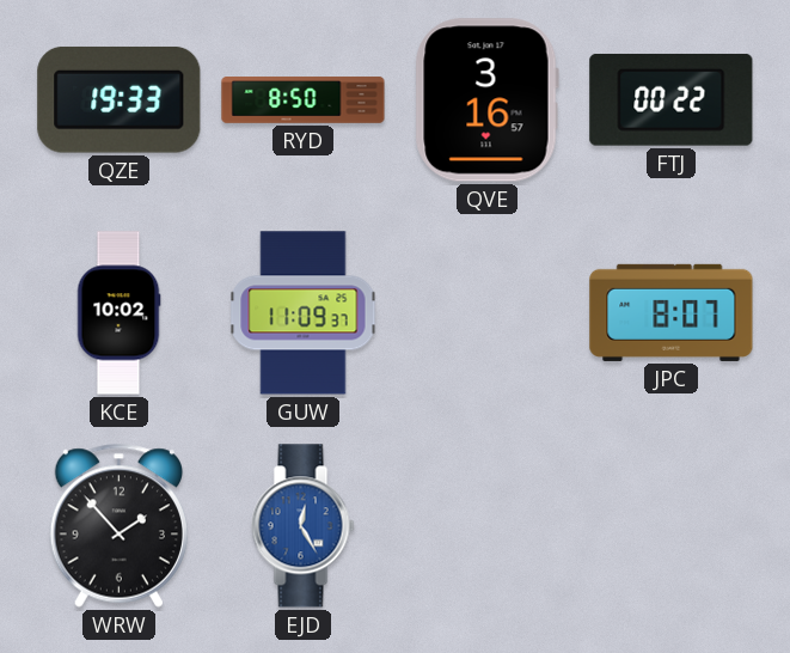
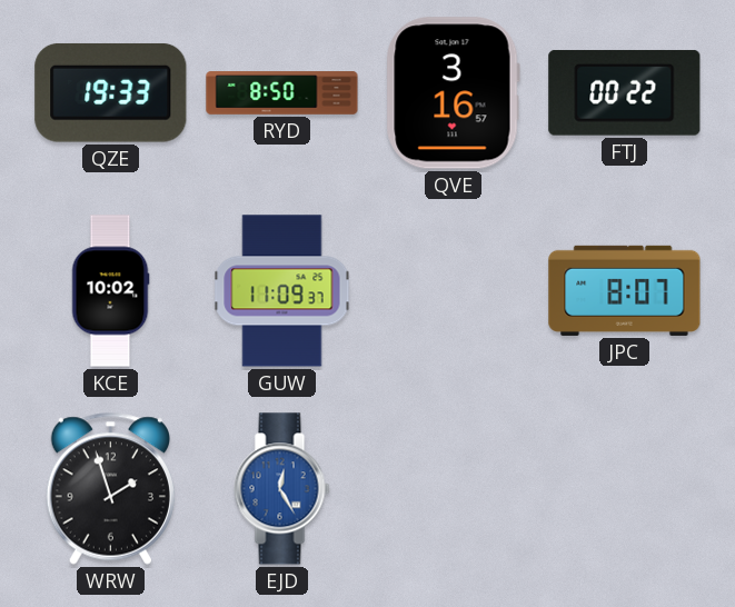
WRW: 1:53 -> 1:57 (110, 488)
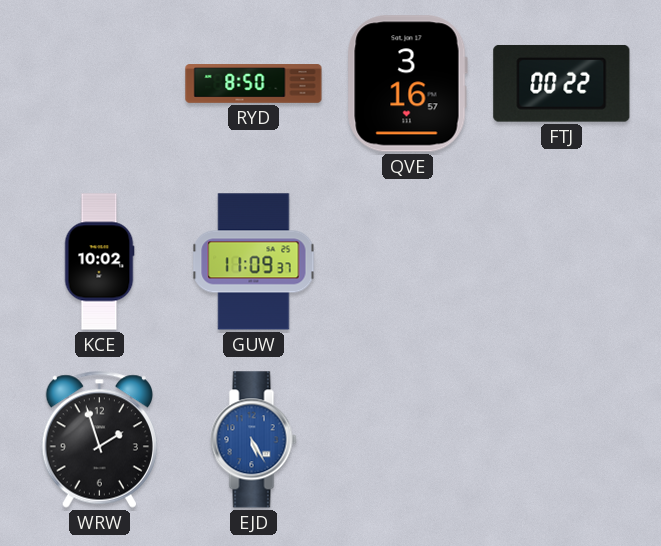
QZE: 19:33 -> none (111, 92)
JPC: 8:07 -> none (625, 290)
EJD: 12:25 -> 5:25 (254, 440)
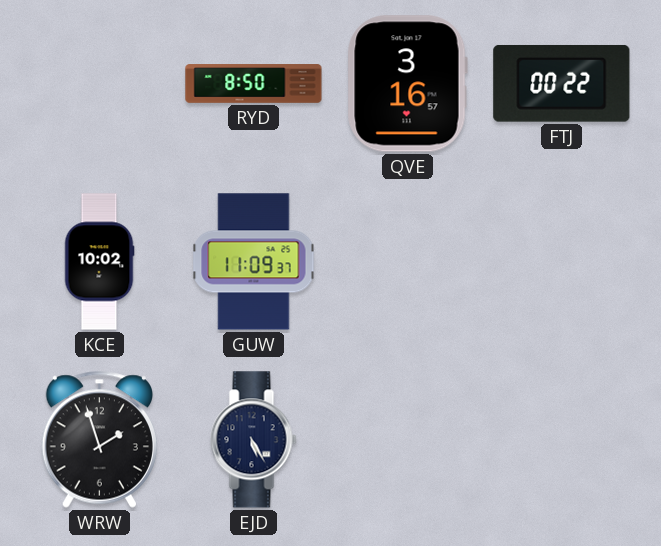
EJD dial: blue -> navy (254, 440)
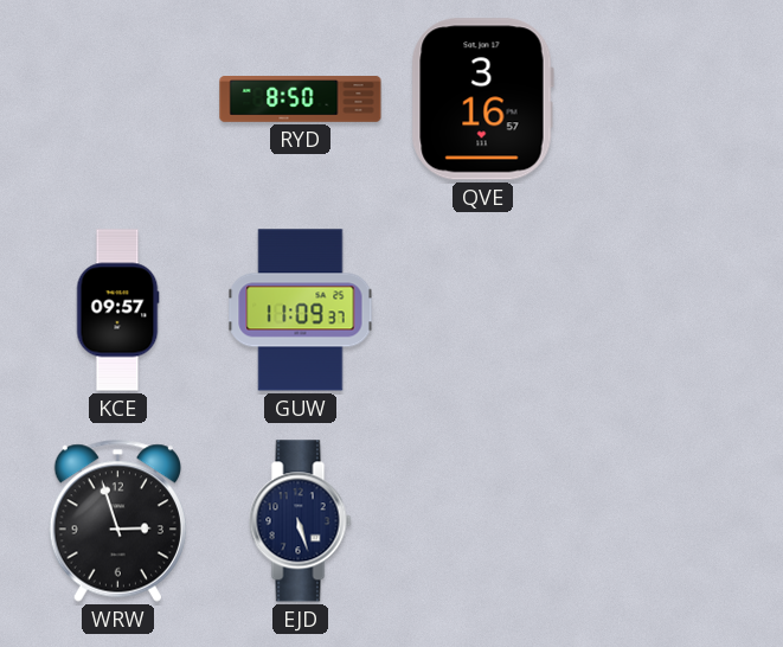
FTJ: 00:22 -> none (562, 84)
KCE: 10:02 -> 09:57 (117, 310)
WRW: 1:57 -> 2:57 (117, 520)
EJD: 5:25 -> 5:27 (301, 521)
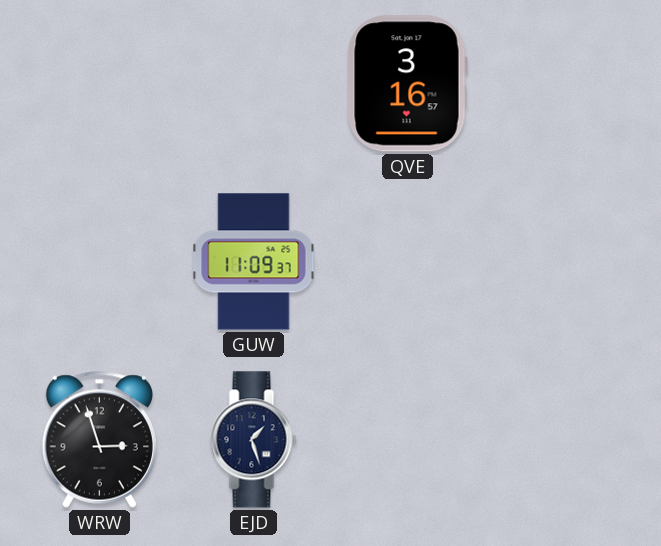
RYD: 8:50 -> none (301, 100)
KCE: 09:57 -> none (117, 310)
EJD: 5:27 -> 1:27 (254, 440)
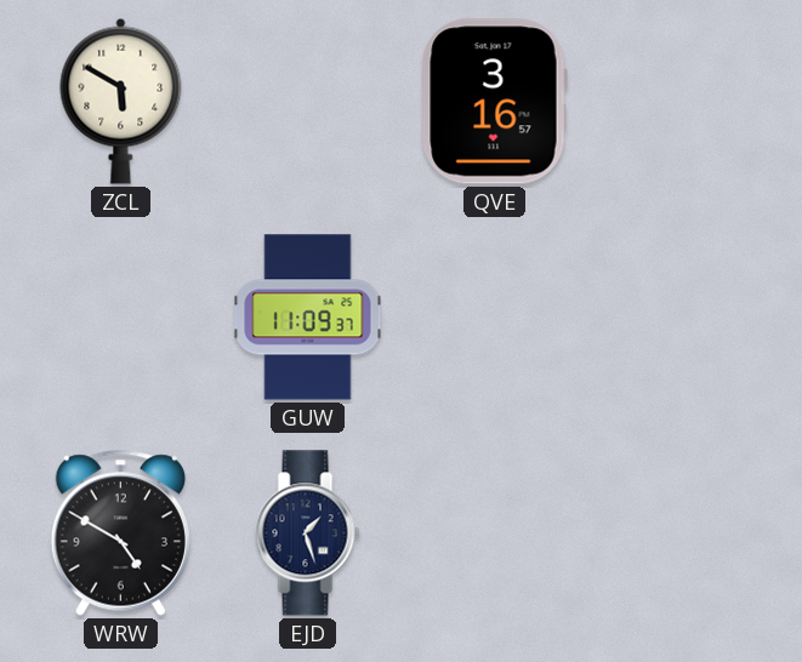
ZCL: none -> 5:50 (121, 101)
WRW: 2:57 -> 4:50 (120, 532)
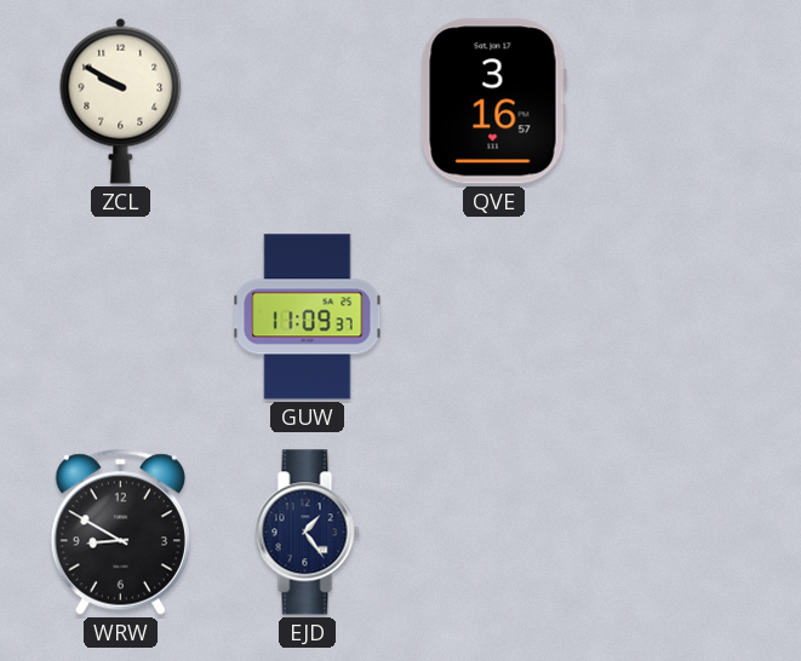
ZCL: 5:50 -> 9:50 (121, 100)
WRW: 4:50 -> 8:50 (120, 531)
EJD: 1:27 -> 1:24 (308, 533)
